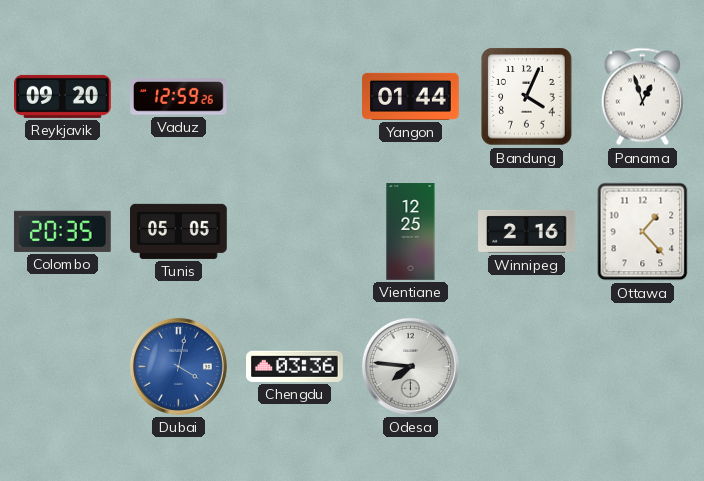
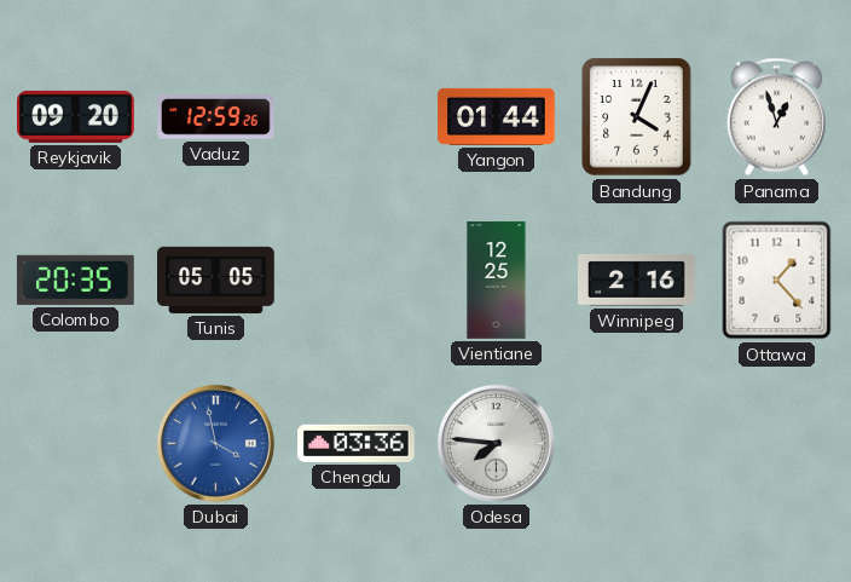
Dubai: 4:02 -> 3:58 (215, 443)
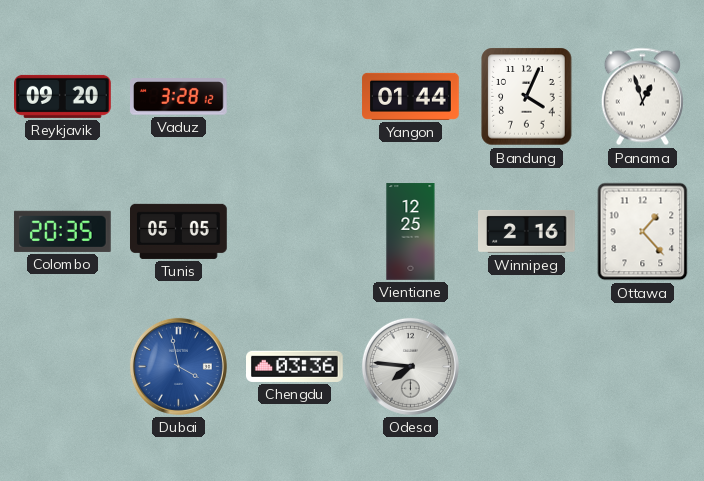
Vaduz: 12:59 -> 3:28 (179, 97)
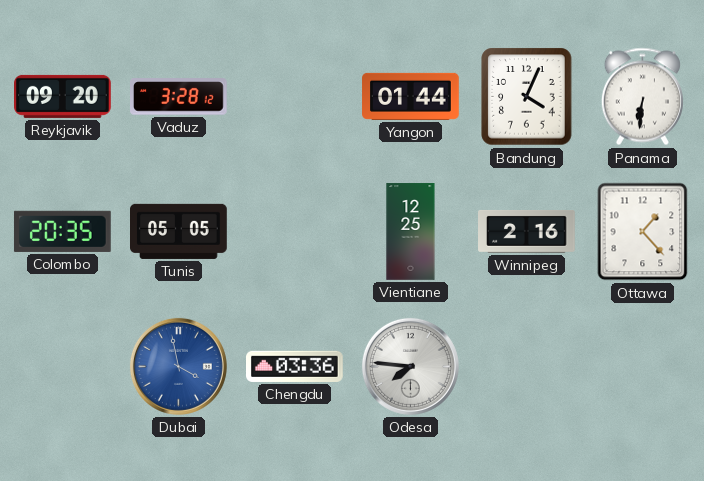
Panama: 12:57 -> 6:31 (642, 97)
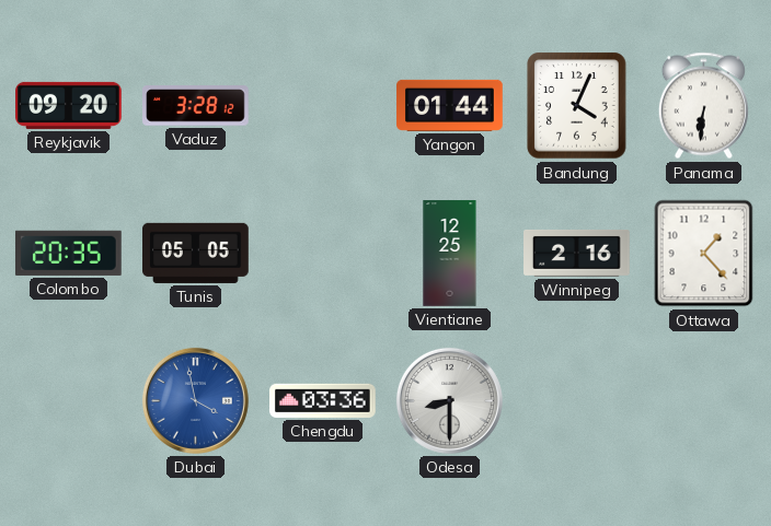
Odesa: 7:46 -> 8:30 (449, 400)
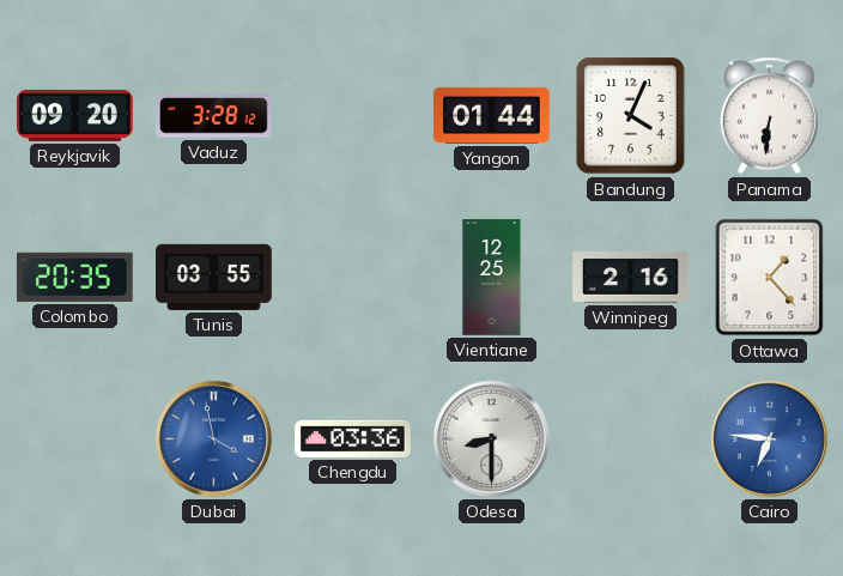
Tunis: 05:05 -> 03:55 (214, 277)
Cairo: none -> 6:46 (769, 438)
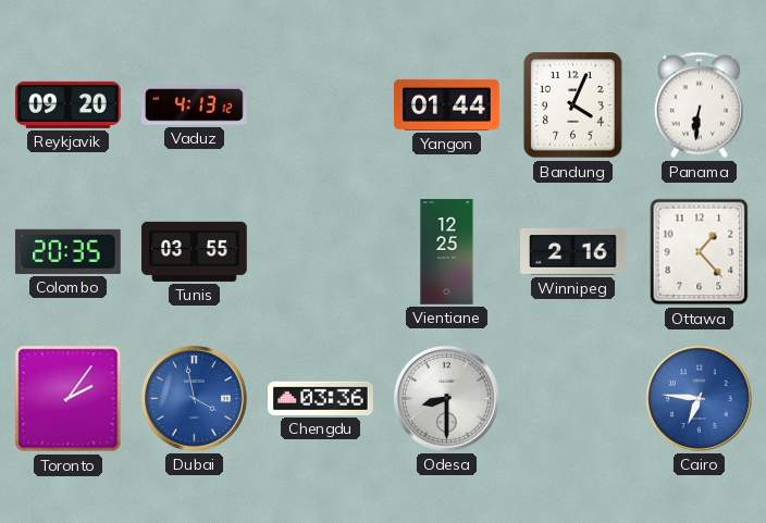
Vaduz: 3:28 -> 4:13 (195, 105)
Toronto: none -> 2:06 (69, 399)
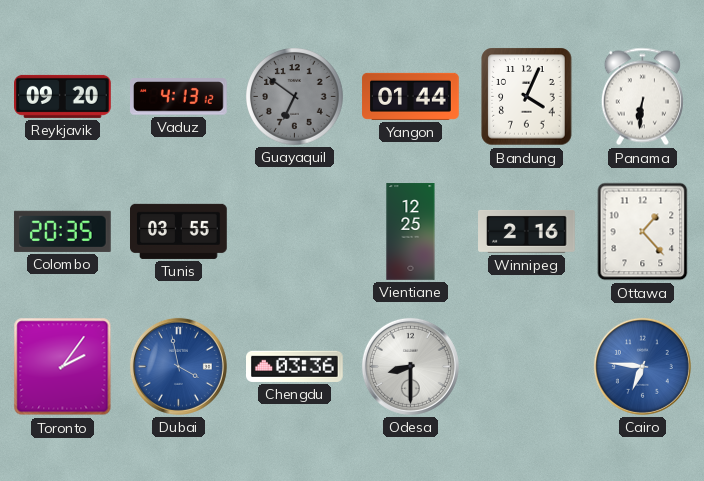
Guayaquil: none -> 6:51 (295, 97)
